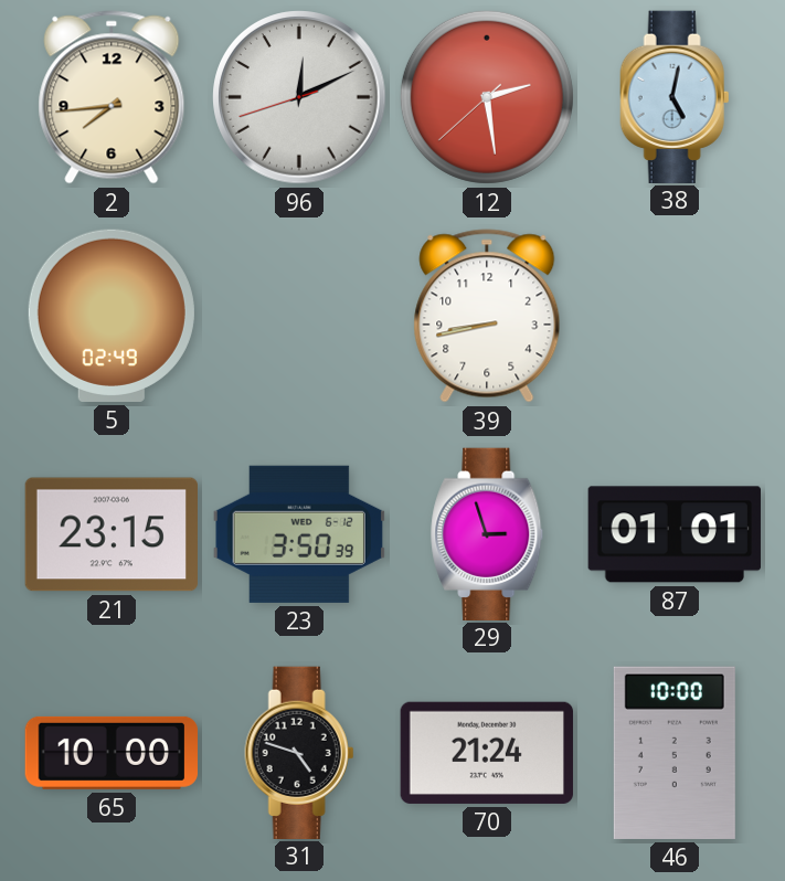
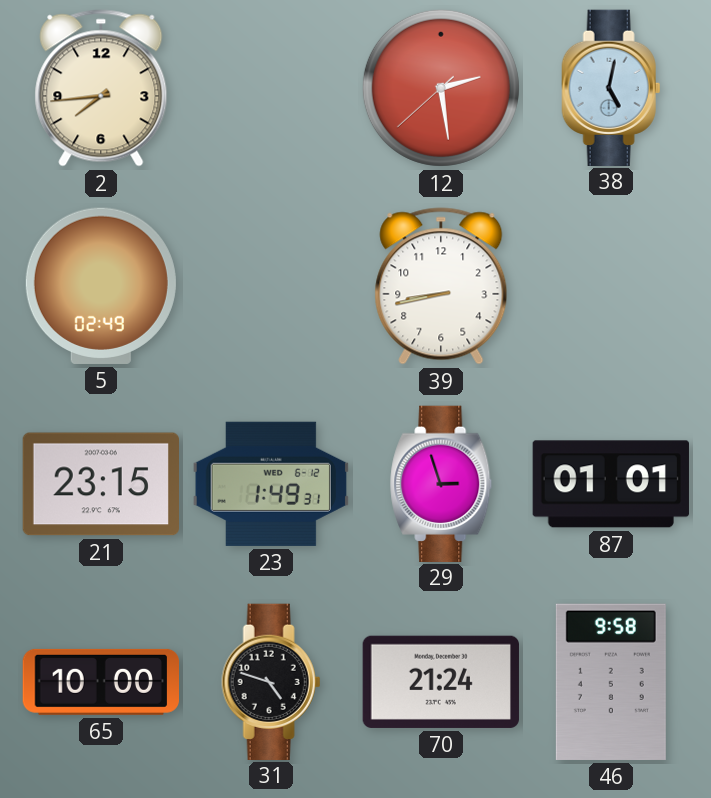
96: 12:10 -> none (299, 97)
23: 3:50 -> 1:49 (271, 484)
46: 10:00 -> 9:58 (611, 682)
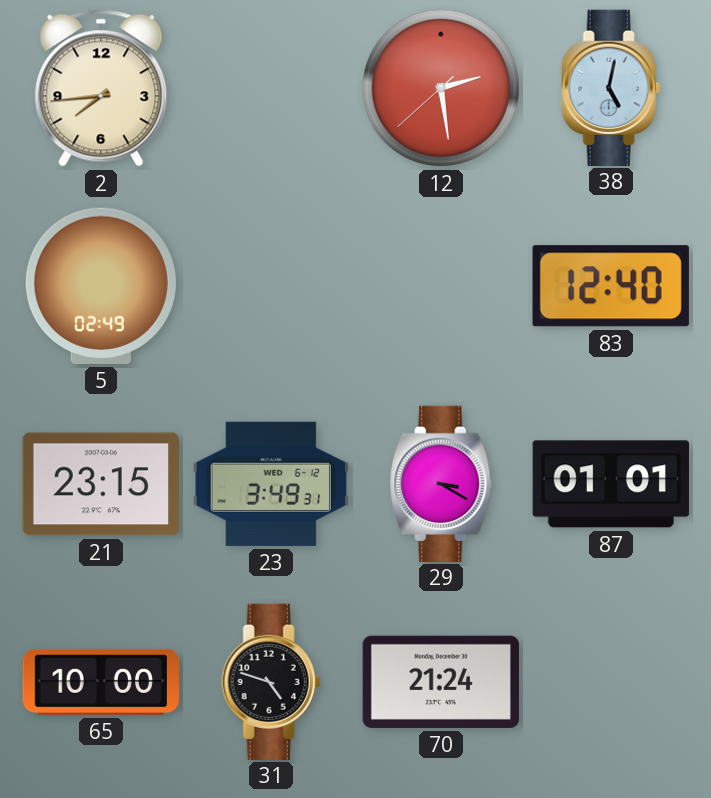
39: 8:43 -> none (441, 286)
83: none -> 12:40 (611, 286)
23: 1:49 -> 3:49 (271, 484)
29: 2:57 -> 3:20 (442, 483)
46: 9:58 -> none (611, 682)
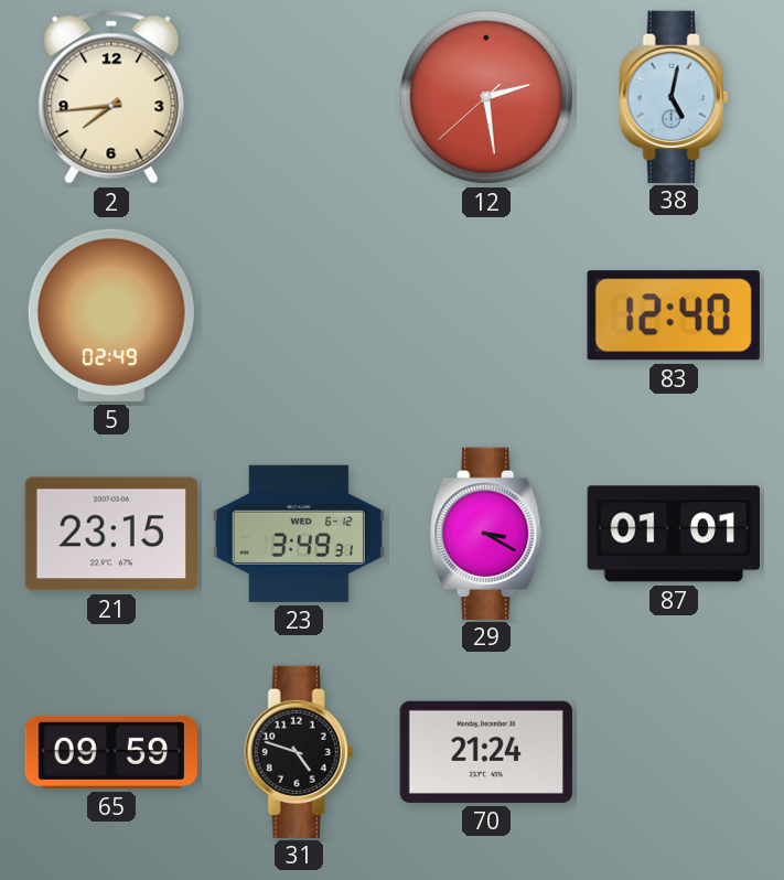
65: 10:00 -> 09:59 (111, 752)
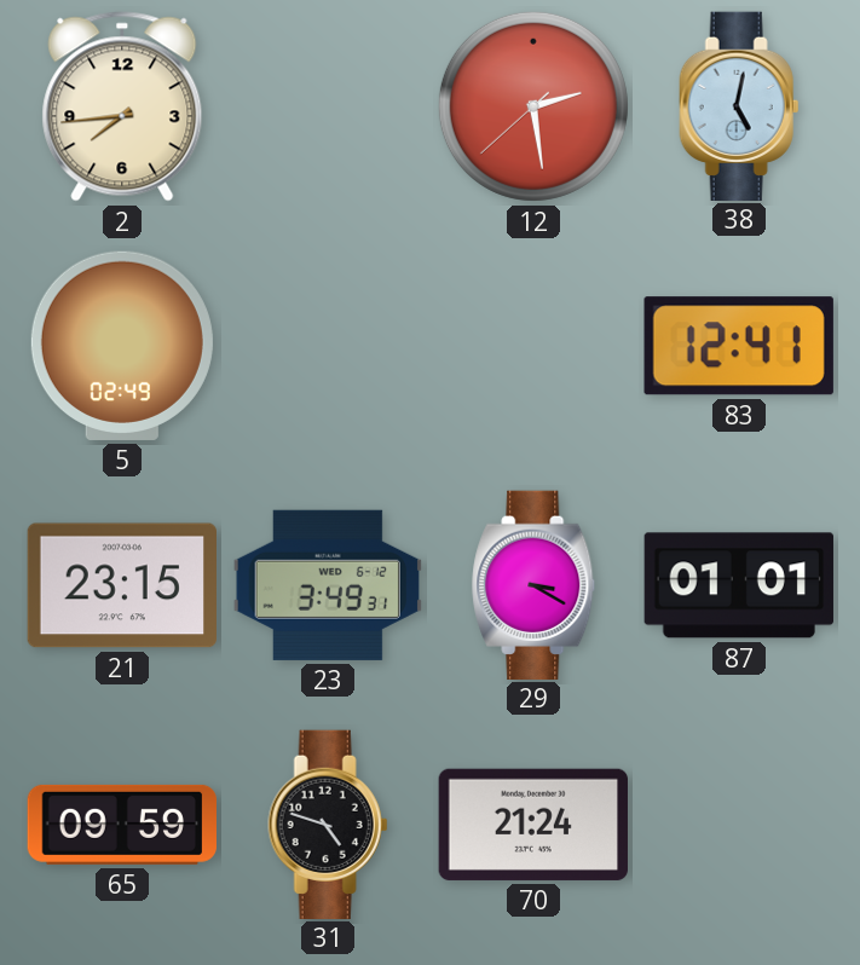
83: 12:40 -> 12:41 (739, 346)
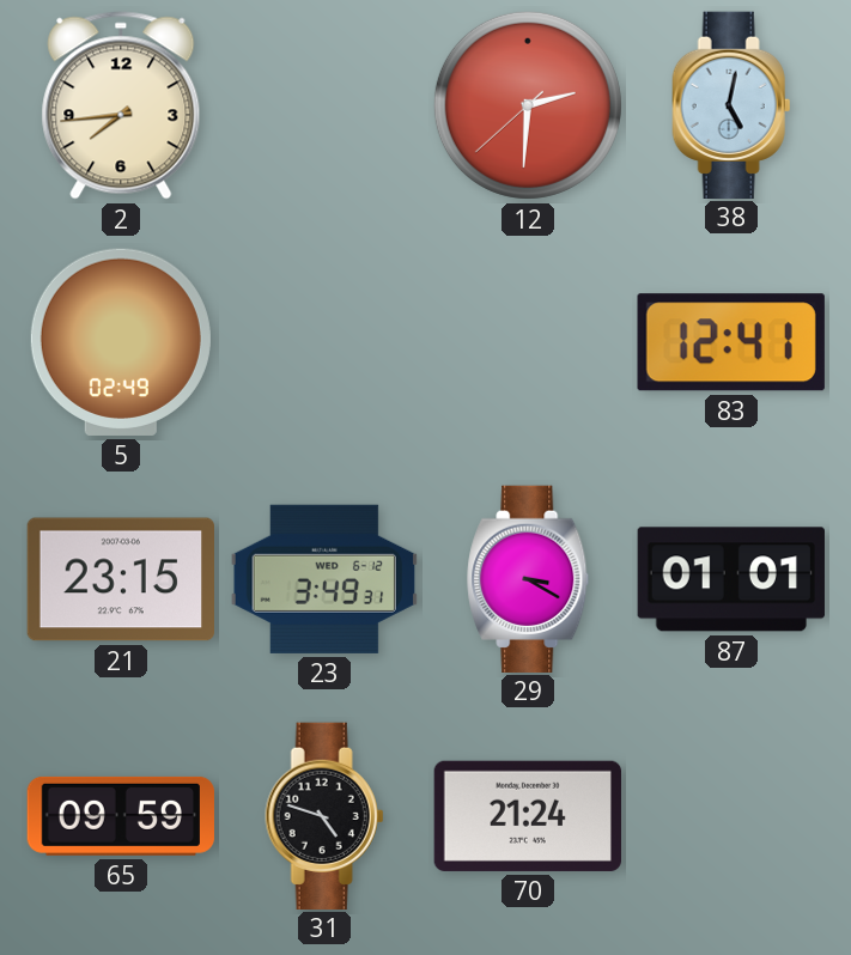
12: 2:28 -> 2:30 (528, 105)
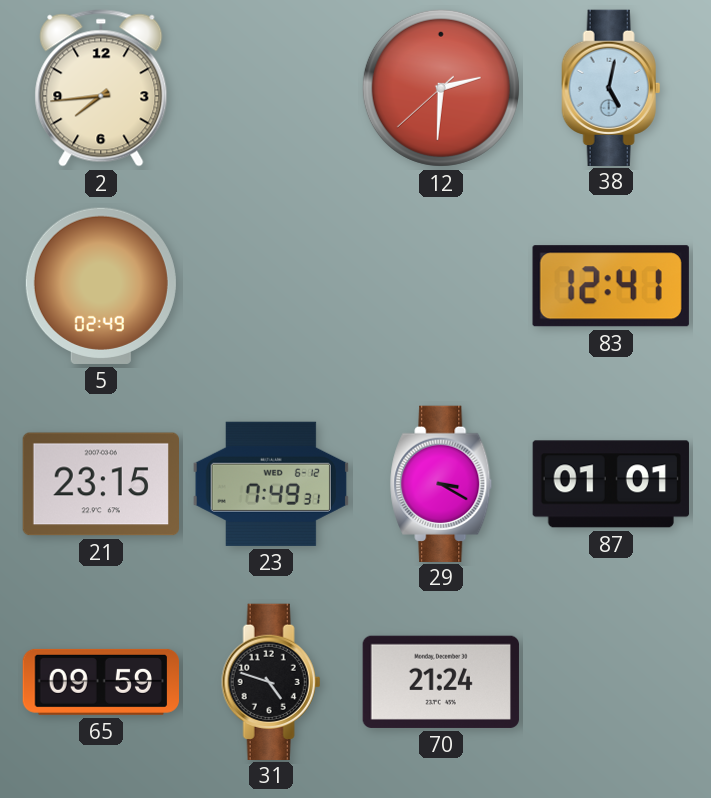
23: 3:49 -> 7:49 (271, 484)
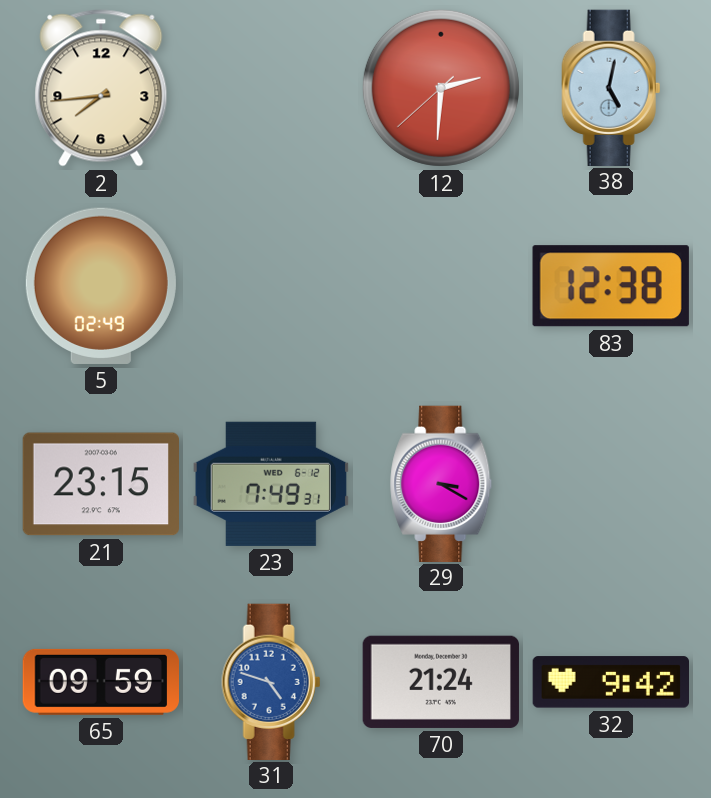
83: 12:41 -> 12:38 (611, 286)
87: 01:01 -> none (611, 484)
31 dial: black -> blue (271, 681)
32: none -> 9:42 (610, 682)
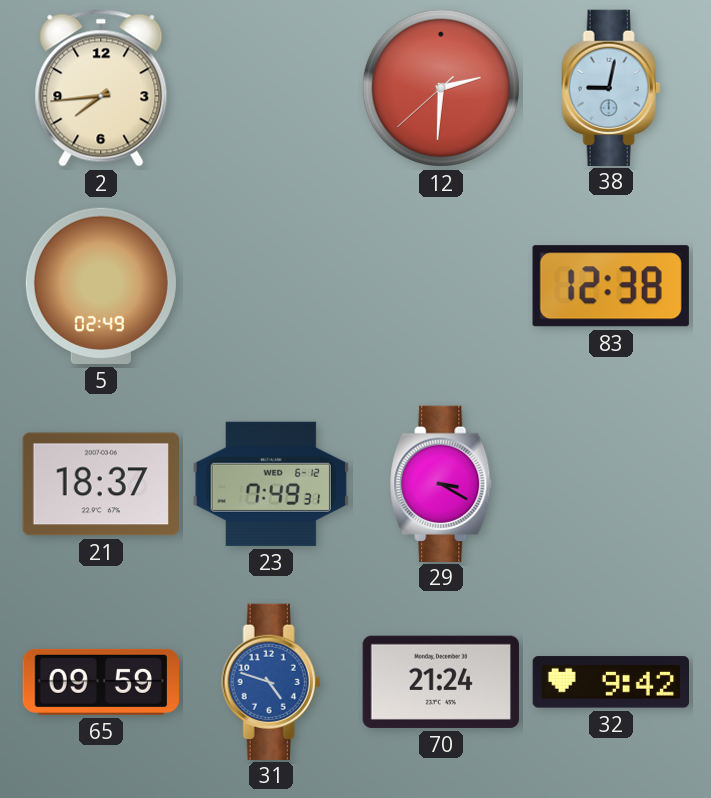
38: 5:02 -> 9:02 (611, 87)
21: 23:15 -> 18:37 (100, 484)
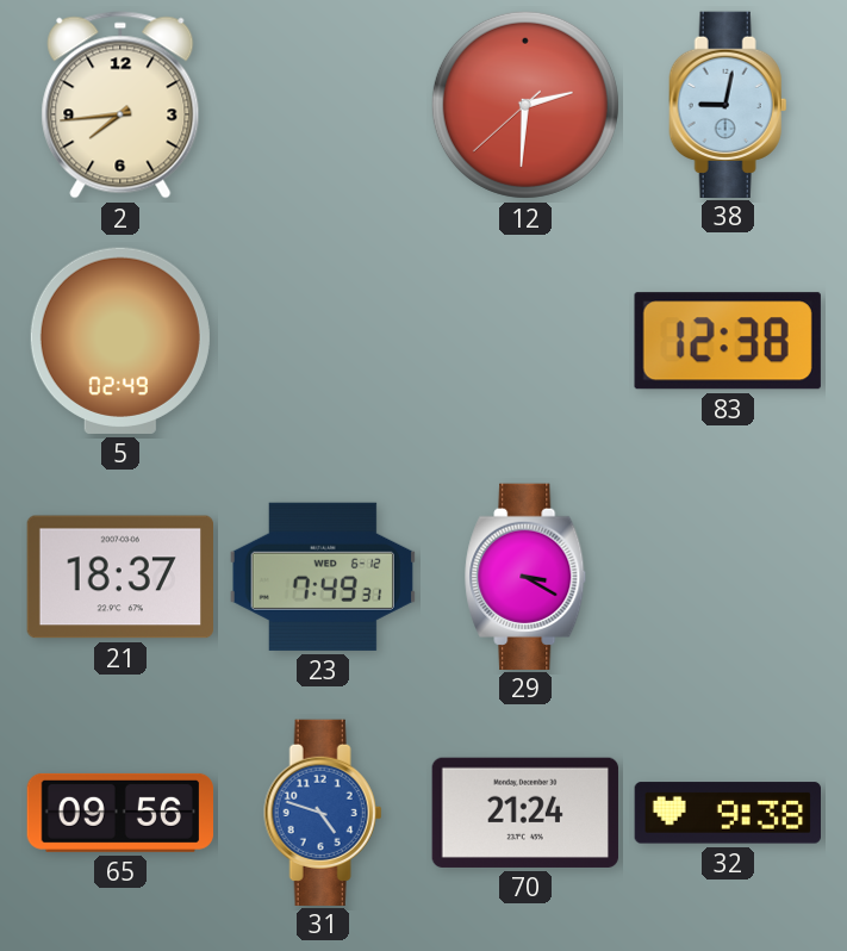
65: 09:59 -> 09:56 (120, 813)
32: 9:42 -> 9:38 (727, 813)
